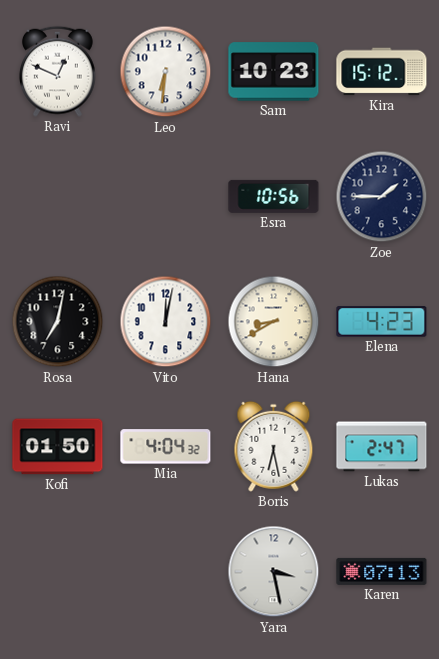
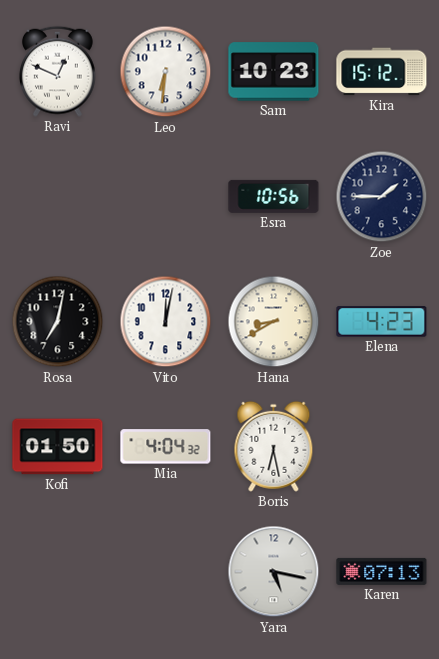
Lukas: 2:47 -> none (382, 447)
Yara: 3:28 -> 5:17 (274, 572)
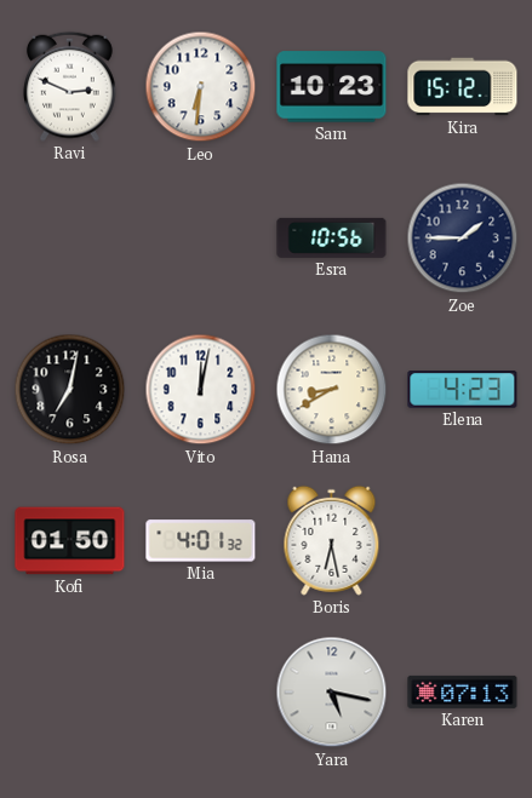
Ravi: 12:49 -> 2:49 (70, 86)
Mia: 4:04 -> 4:01 (201, 541)
